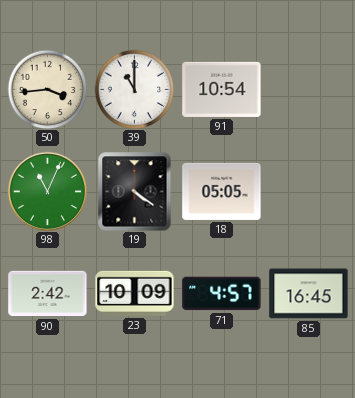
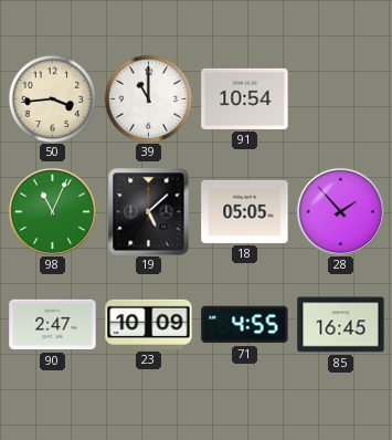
19: 4:21 -> 5:08 (149, 211)
28: none -> 1:53 (340, 211)
90: 2:42 -> 2:47 (53, 325)
71: 4:57 -> 4:55 (245, 325)
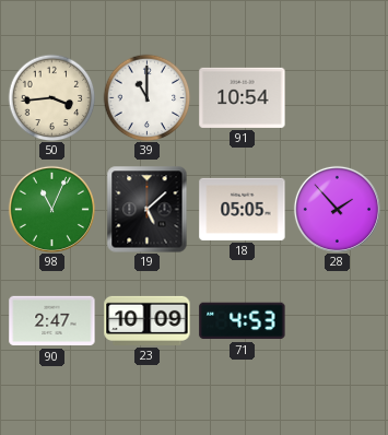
71: 4:55 -> 4:53 (243, 321)
85: 16:45 -> none (341, 325)
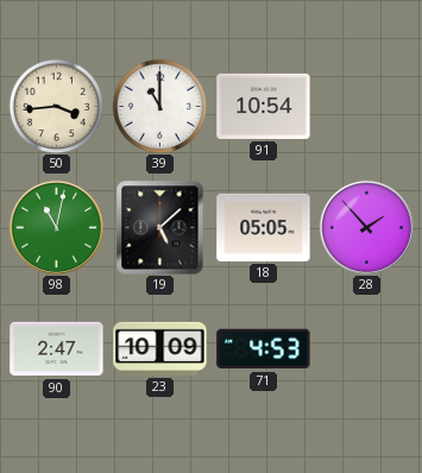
98: 11:04 -> 11:02 (56, 227)
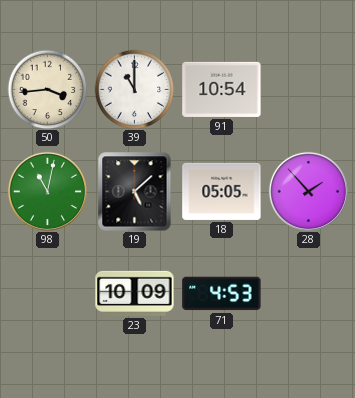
90: 2:47 -> none (57, 349)
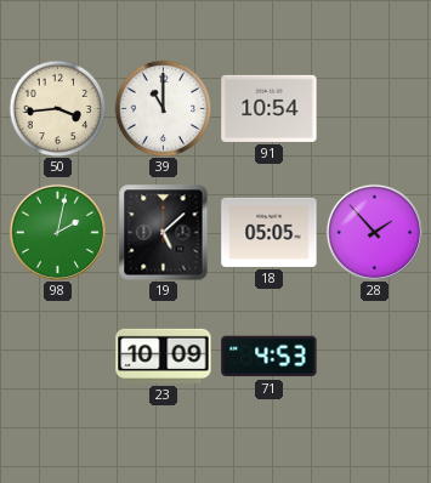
98: 11:02 -> 2:02 (57, 232)
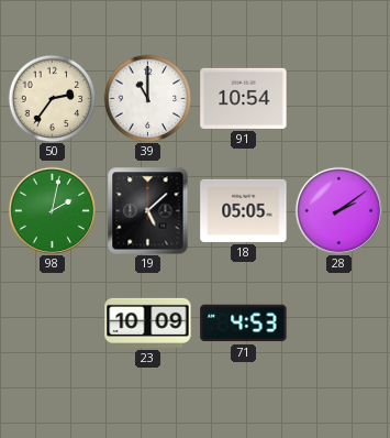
50: 3:44 -> 2:36 (52, 98)
28: 1:53 -> 2:09 (338, 210)
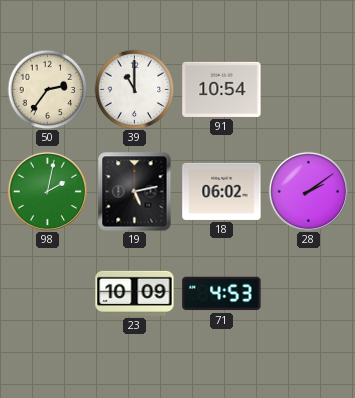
19: 5:08 -> 5:13 (135, 191)
18: 05:05 -> 06:02 (222, 191)
